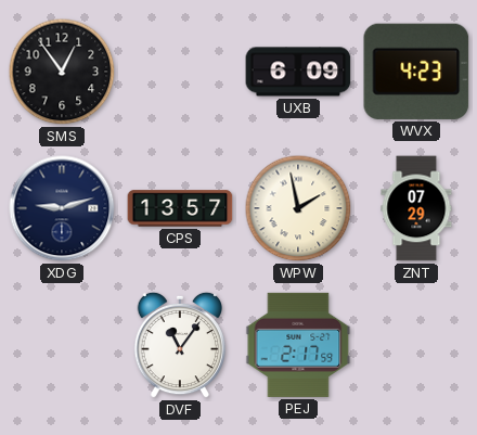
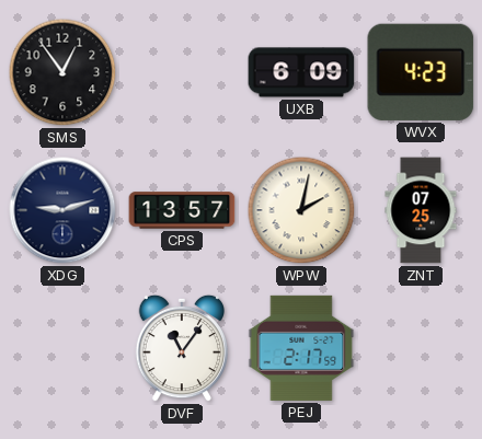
WPW: 1:58 -> 2:02 (301, 210)
ZNT: 07:29 -> 07:25 (421, 210)
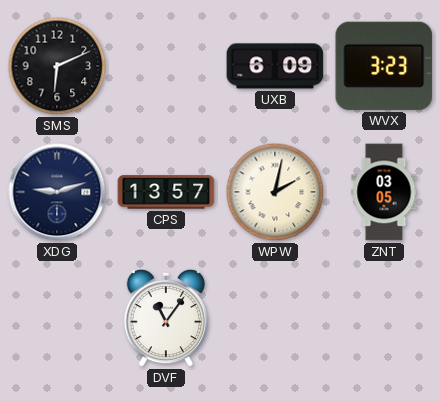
SMS: 12:54 -> 6:11 (57, 66)
WVX: 4:23 -> 3:23 (384, 66)
ZNT: 07:25 -> 03:05 (384, 192)
PEJ: 2:17 -> none (301, 348)
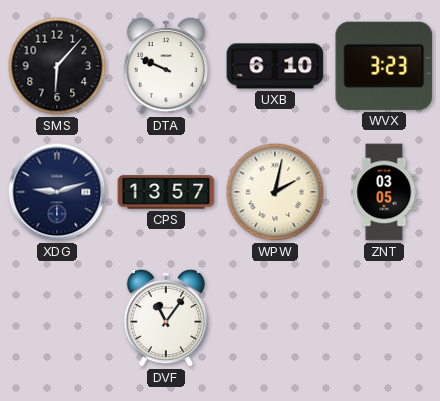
SMS: 6:11 -> 6:07 (57, 66)
DTA: none -> 9:49 (165, 66)
UXB: 6:09 -> 6:10 (275, 66)
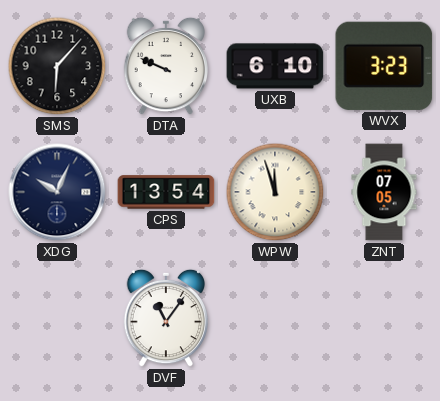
XDG: 9:12 -> 10:04 (57, 192)
CPS: 13:57 -> 13:54 (166, 192)
WPW: 2:02 -> 11:57 (275, 192)
ZNT: 03:05 -> 07:05 (384, 192)
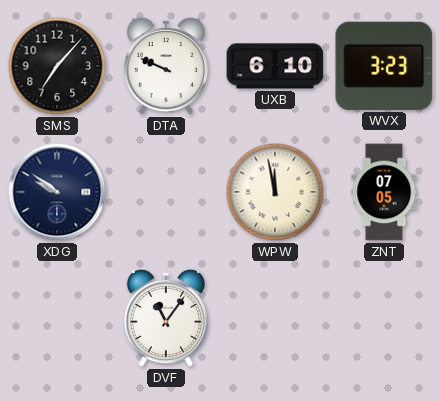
SMS: 6:07 -> 7:07 (57, 66)
XDG: 10:04 -> 9:51 (57, 192)
CPS: 13:54 -> none (166, 192)
WPW: 11:57 -> 11:58 (275, 192)
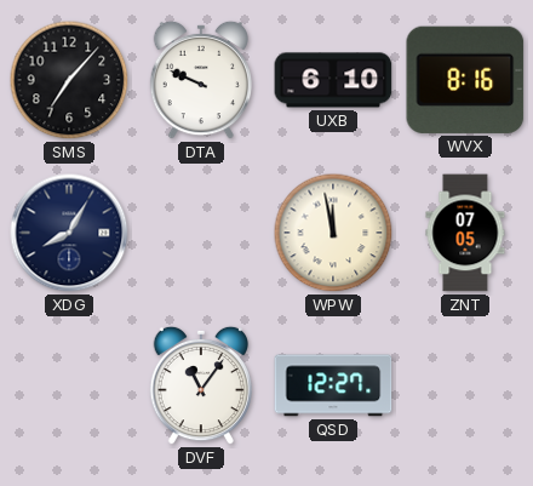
WVX: 3:23 -> 8:16 (465, 80)
XDG: 9:51 -> 8:05 (69, 233)
QSD: none -> 12:27 (333, 385)
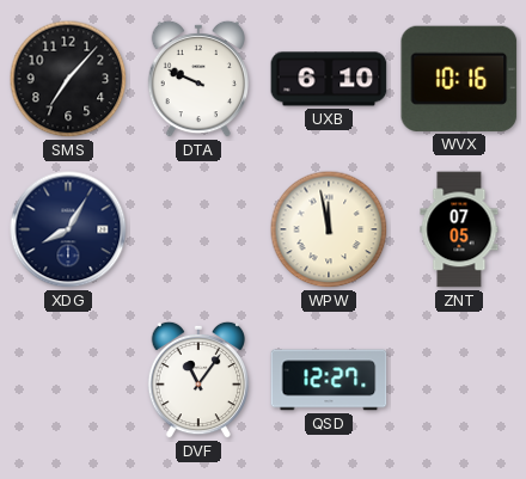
WVX: 8:16 -> 10:16 (459, 79)
